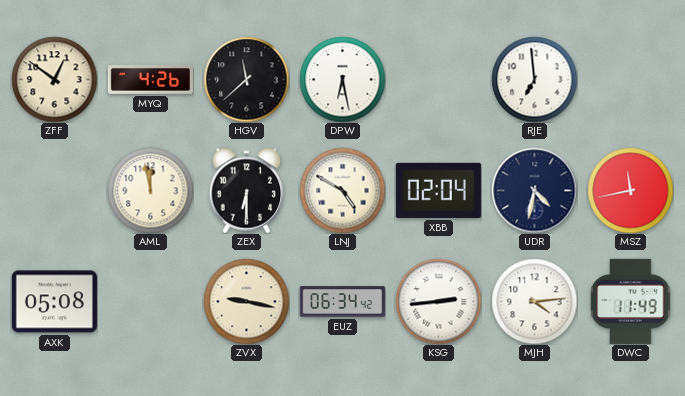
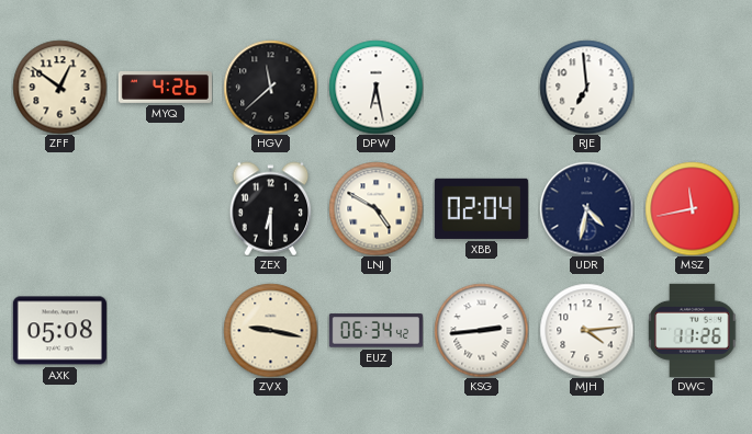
AML: 11:58 -> none (150, 190)
DWC: 11:49 -> 11:26 (693, 330)
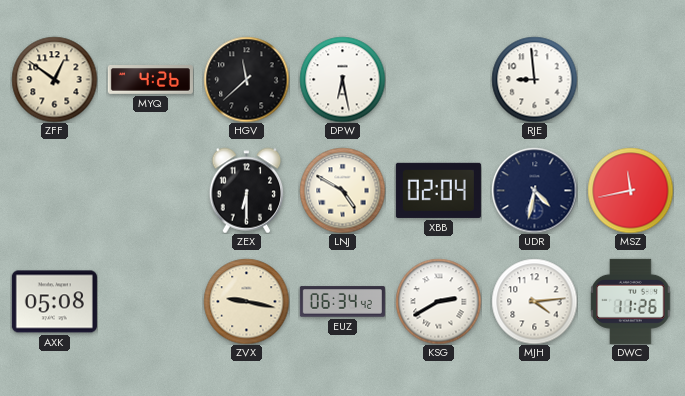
RJE: 6:59 -> 8:59 (534, 79)
KSG: 2:44 -> 2:40 (438, 301)
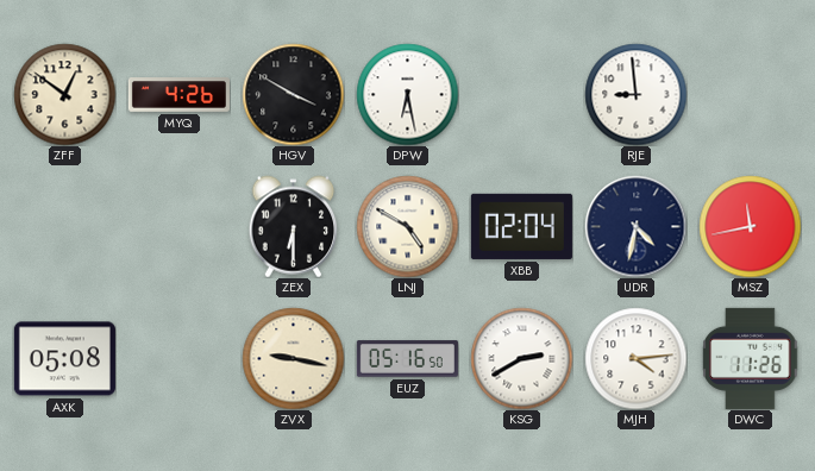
HGV: 11:38 -> 3:50 (293, 94)
EUZ: 06:34 -> 05:16 (407, 359)
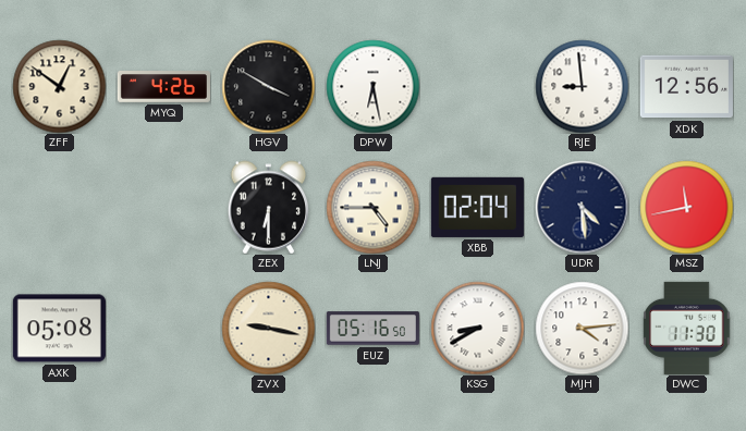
XDK: none -> 12:56 (686, 87)
LNJ: 4:50 -> 4:45 (372, 207)
UDR: 4:32 -> 4:29 (582, 207)
KSG: 2:40 -> 8:40 (477, 328)
DWC: 11:26 -> 11:30 (687, 328)
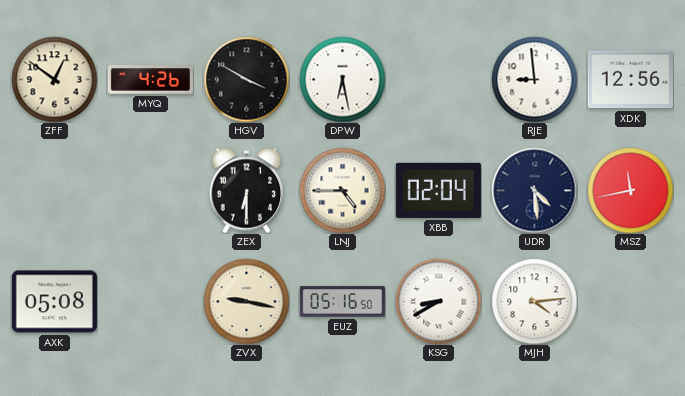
DWC: 11:30 -> none (687, 328)
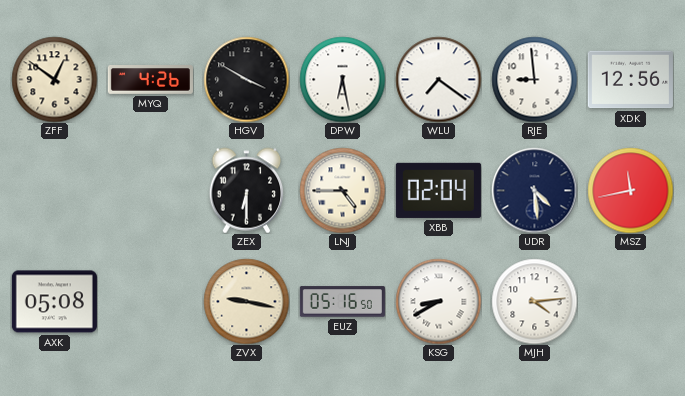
WLU: none -> 7:21 (438, 79)
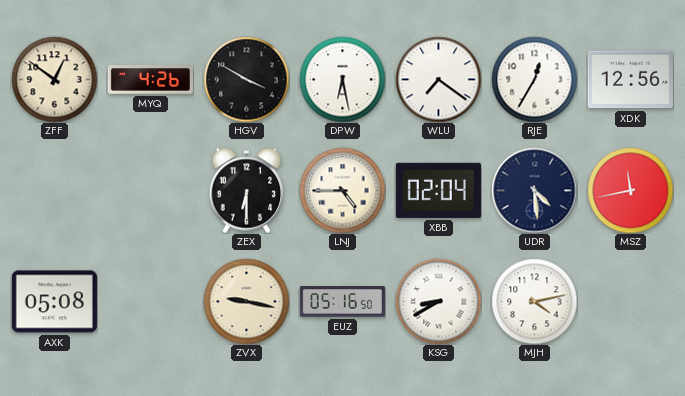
RJE: 8:59 -> 12:35 (534, 79)
MJH: 4:14 -> 4:13 (534, 301)
